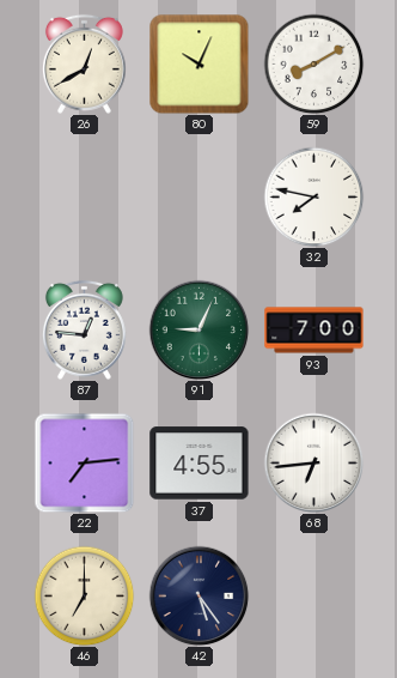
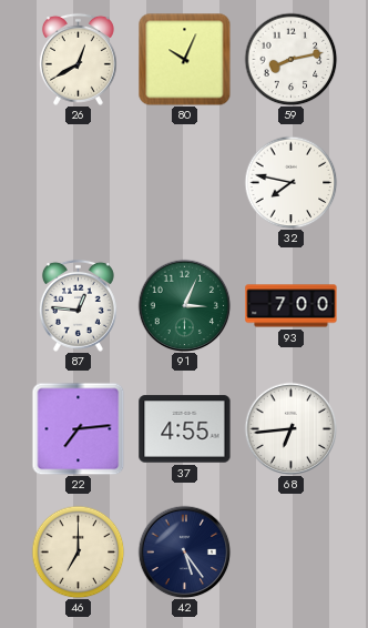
59: 8:10 -> 8:13 (290, 59)
91: 9:04 -> 3:04 (184, 305)
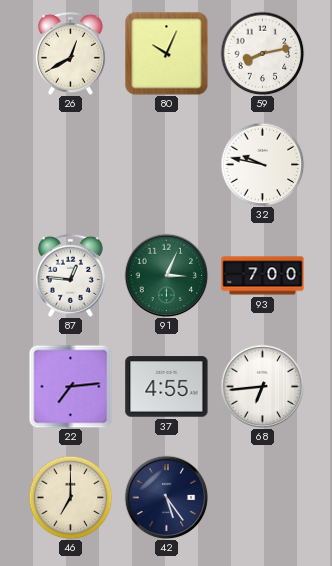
32: 7:47 -> 9:47 (262, 164)
